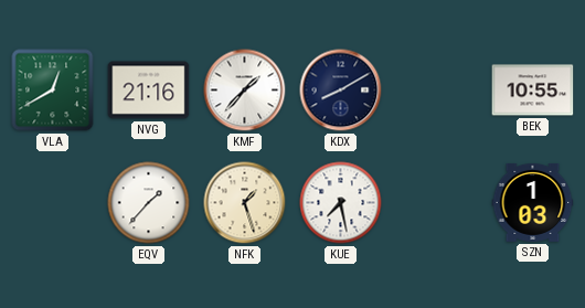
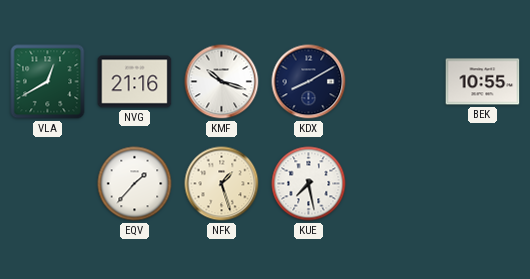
KMF: 1:37 -> 10:18 (222, 82)
SZN: 1:03 -> none (533, 202)
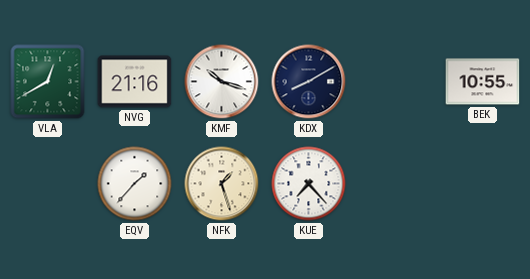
KUE: 7:28 -> 7:23 (309, 184)
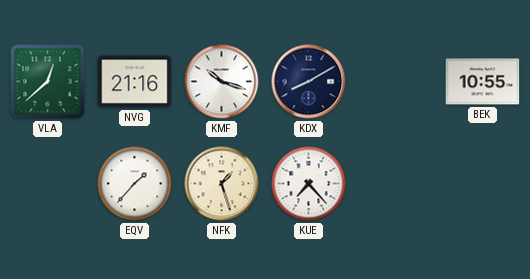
VLA: 12:40 -> 12:38 (48, 82)
